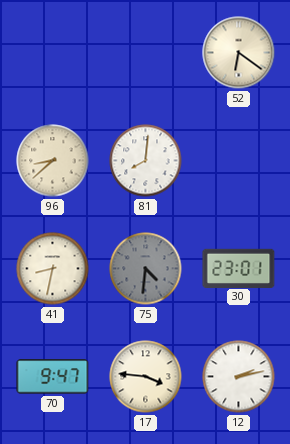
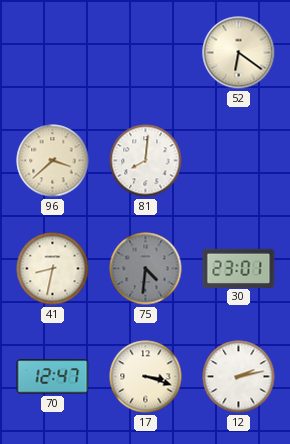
96: 8:38 -> 3:38 (53, 161)
70: 9:47 -> 12:47 (53, 377)
17: 3:46 -> 3:18 (146, 377)
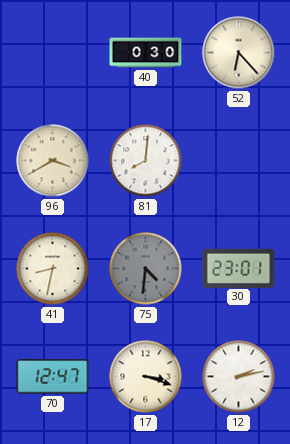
40: none -> 0:30 (146, 53)
52: 6:21 -> 6:23 (239, 53)
96: 3:38 -> 3:40 (53, 161)
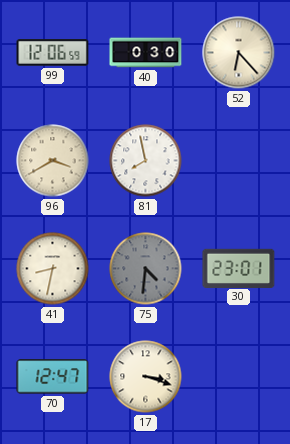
99: none -> 12:06 (53, 53)
81: 8:01 -> 7:58 (146, 161)
12: 2:13 -> none (239, 377)
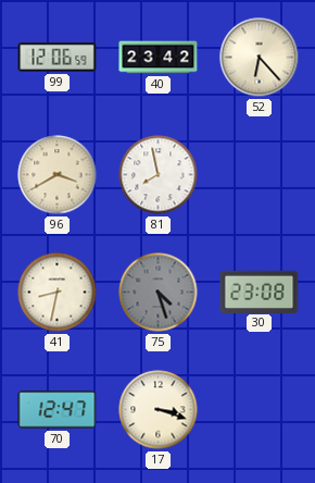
40: 0:30 -> 23:42 (159, 58)
75: 4:31 -> 4:27 (159, 293)
30: 23:01 -> 23:08 (260, 292)
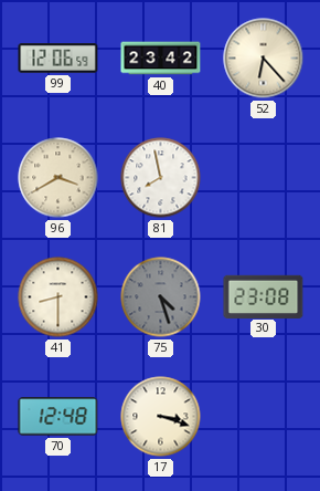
41: 8:32 -> 8:30 (58, 297)
70: 12:47 -> 12:48 (58, 417)
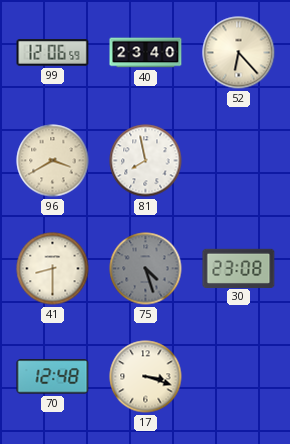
40: 23:42 -> 23:40 (146, 53)
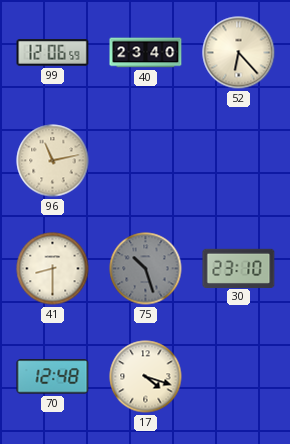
96: 3:40 -> 11:13 (53, 161)
81: 7:58 -> none (146, 161)
75: 4:27 -> 10:27 (146, 269)
30: 23:08 -> 23:10 (239, 268)
17: 3:18 -> 4:18 (146, 377)
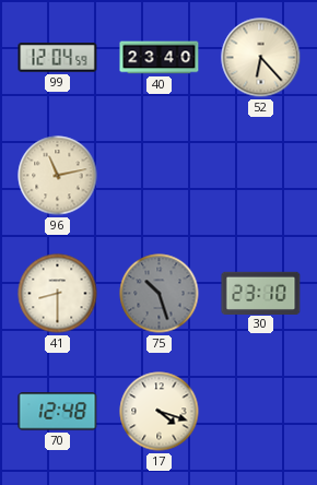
99: 12:06 -> 12:04 (58, 58)
